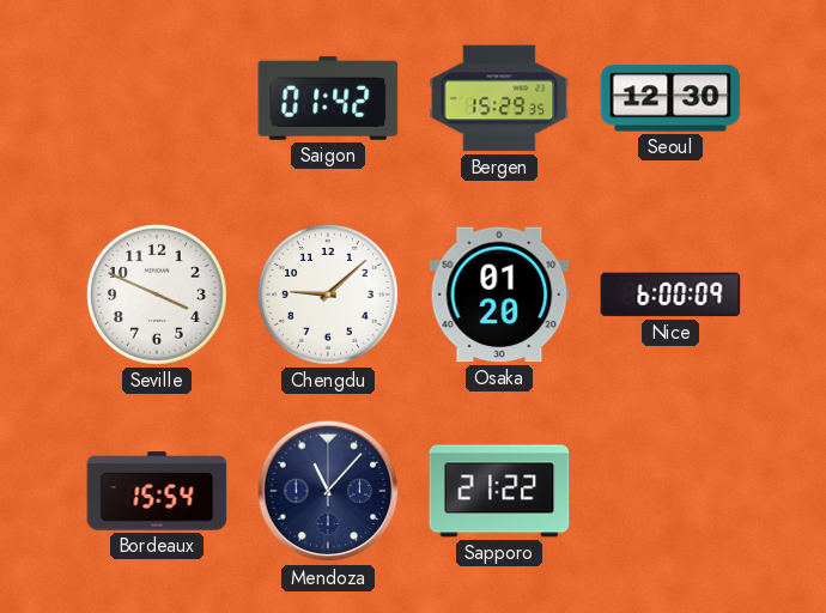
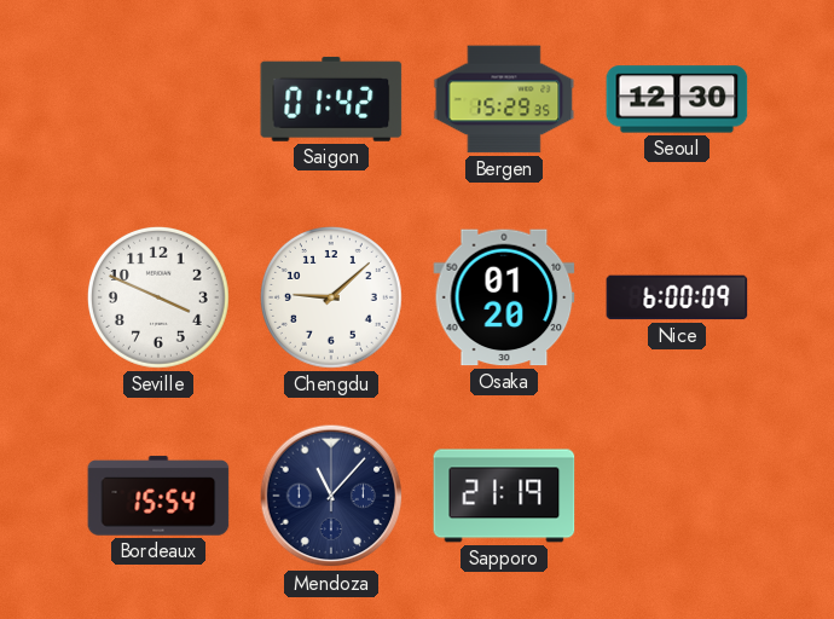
Sapporo: 21:22 -> 21:19 (504, 496)
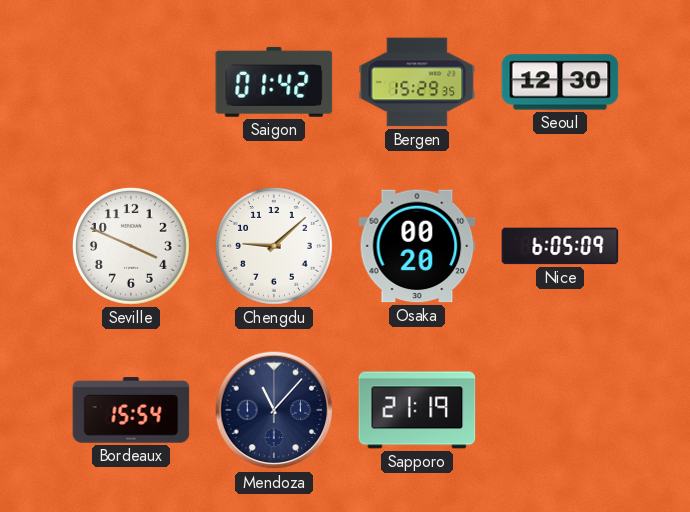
Osaka: 01:20 -> 00:20 (417, 246)
Nice: 6:00 -> 6:05 (560, 246)
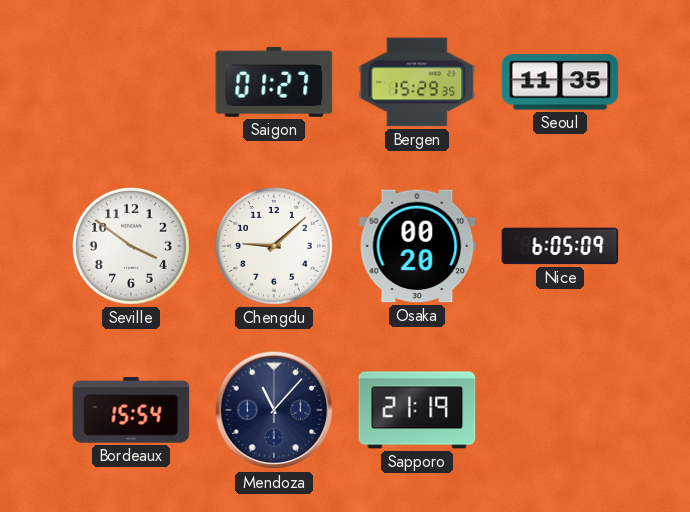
Saigon: 01:42 -> 01:27 (274, 82)
Seoul: 12:30 -> 11:35 (560, 82)
Seville: 3:49 -> 3:51 (131, 246)
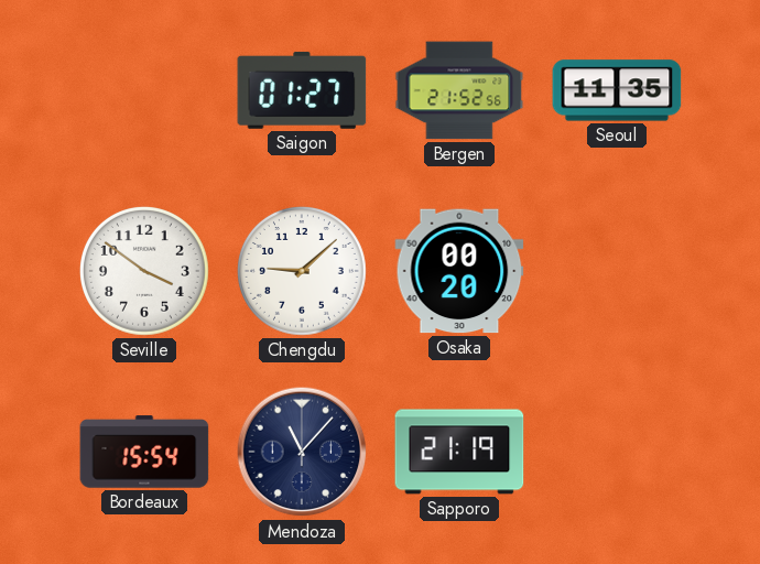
Bergen: 15:29 -> 21:52 (459, 90)
Nice: 6:05 -> none (560, 246)
